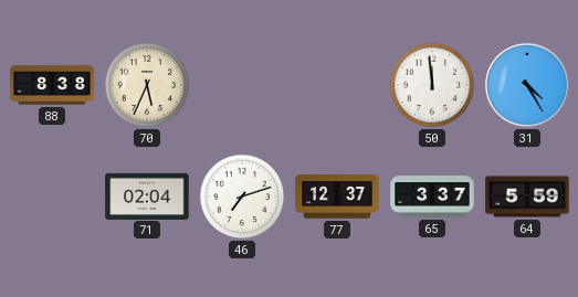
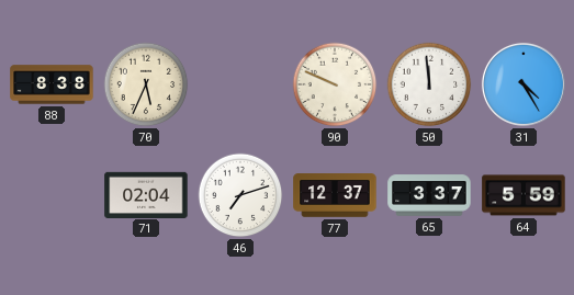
90: none -> 9:49 (335, 84)
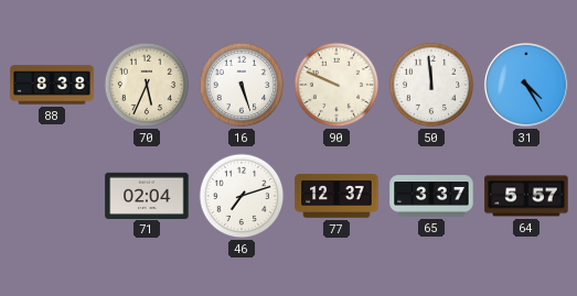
16: none -> 5:27 (242, 85)
64: 5:59 -> 5:57 (526, 196)
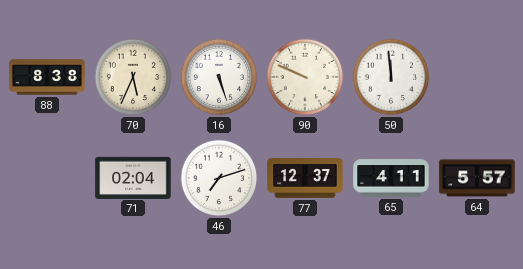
31: 4:25 -> none (526, 85)
65: 3:37 -> 4:11 (391, 178)
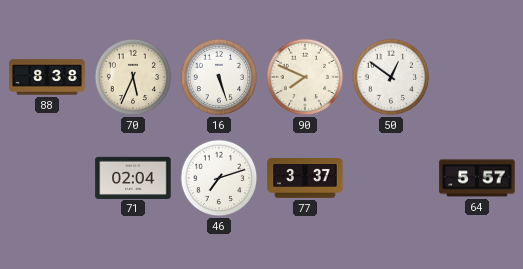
90: 9:49 -> 7:49 (305, 77)
50: 11:59 -> 12:51 (391, 77)
77: 12:37 -> 3:37 (305, 178)
65: 4:11 -> none (391, 178)
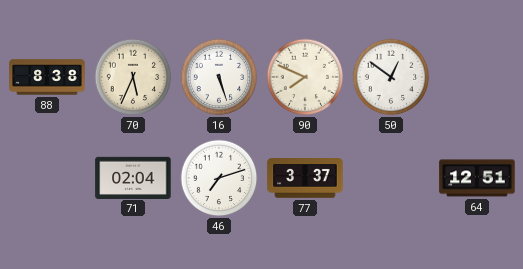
64: 5:57 -> 12:51 (477, 178)
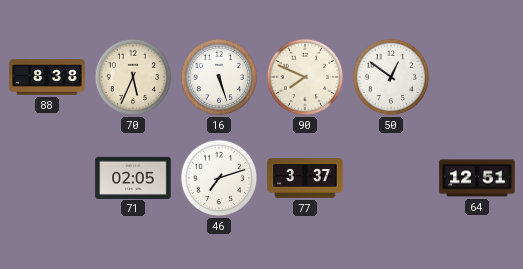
71: 02:04 -> 02:05 (133, 177)
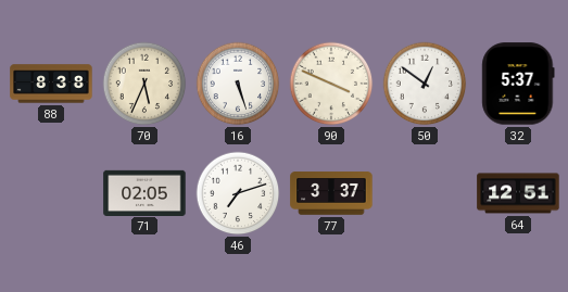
90: 7:49 -> 3:49 (331, 84)
32: none -> 5:37 (518, 84)
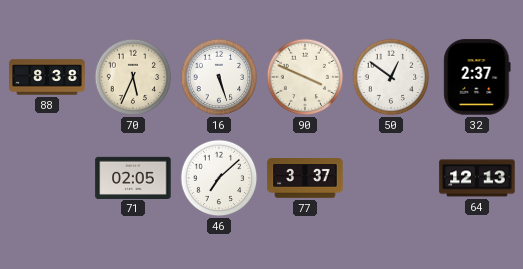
32: 5:37 -> 2:37 (477, 77)
46: 7:12 -> 7:08 (219, 178)
64: 12:51 -> 12:13 (477, 178)
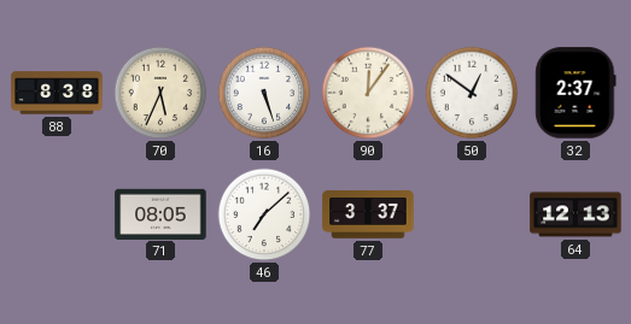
90: 3:49 -> 12:06 (368, 93)
71: 02:05 -> 08:05 (160, 213)
